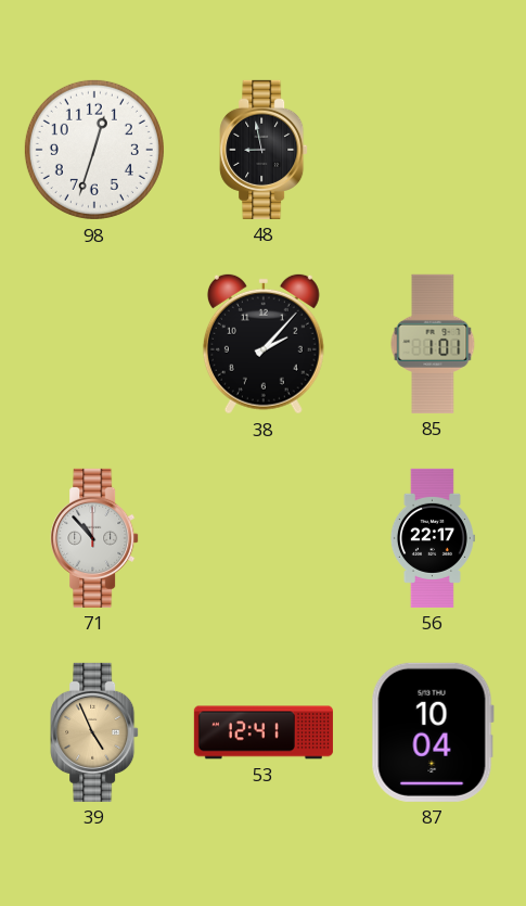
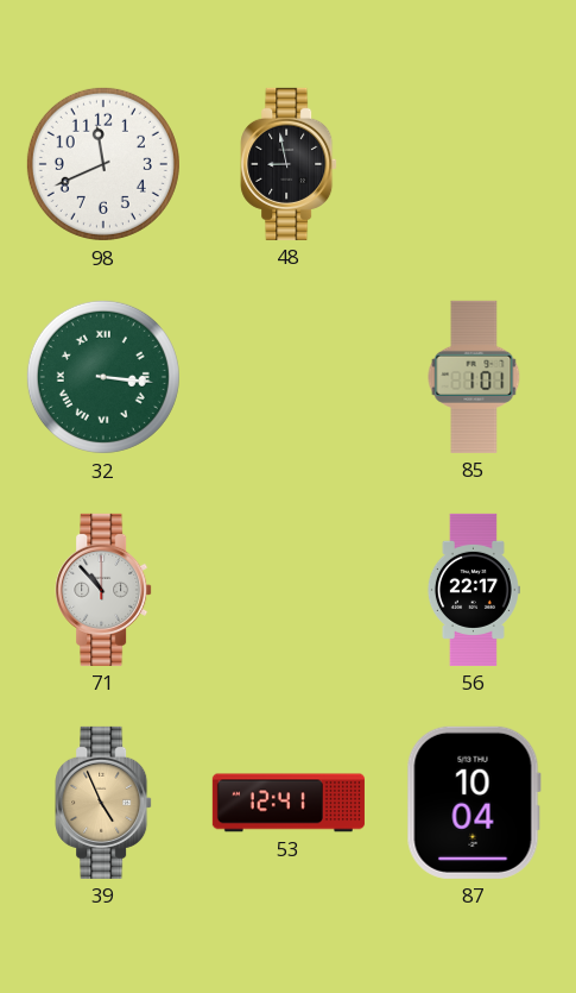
98: 12:33 -> 11:41 (103, 164)
32: none -> 3:16 (103, 377)
38: 2:07 -> none (264, 344)
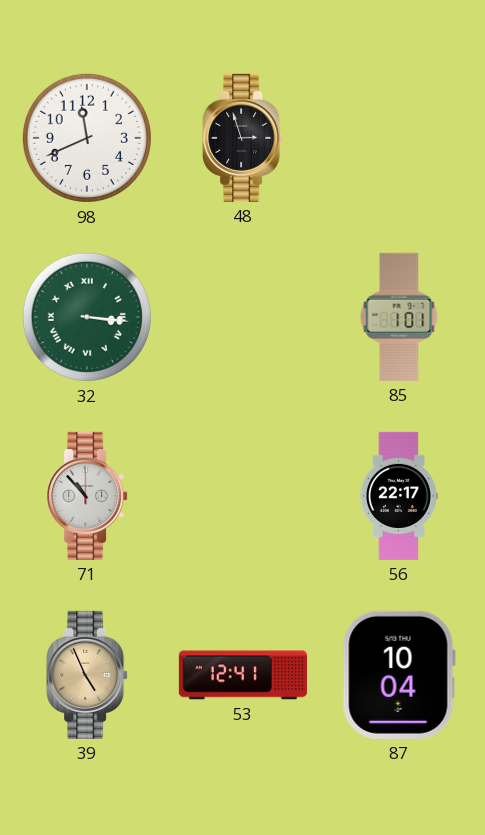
48: 8:58 -> 2:57 (243, 138)
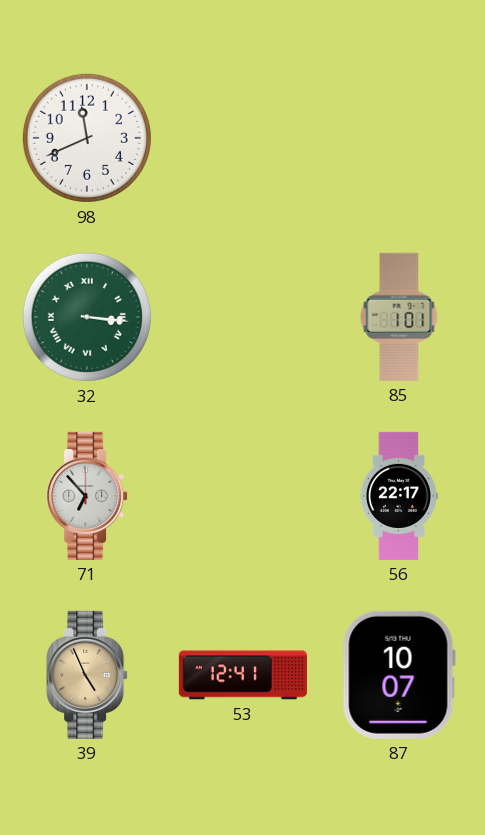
48: 2:57 -> none (243, 138)
71: 10:53 -> 6:53 (87, 496)
87: 10:04 -> 10:07 (399, 675)
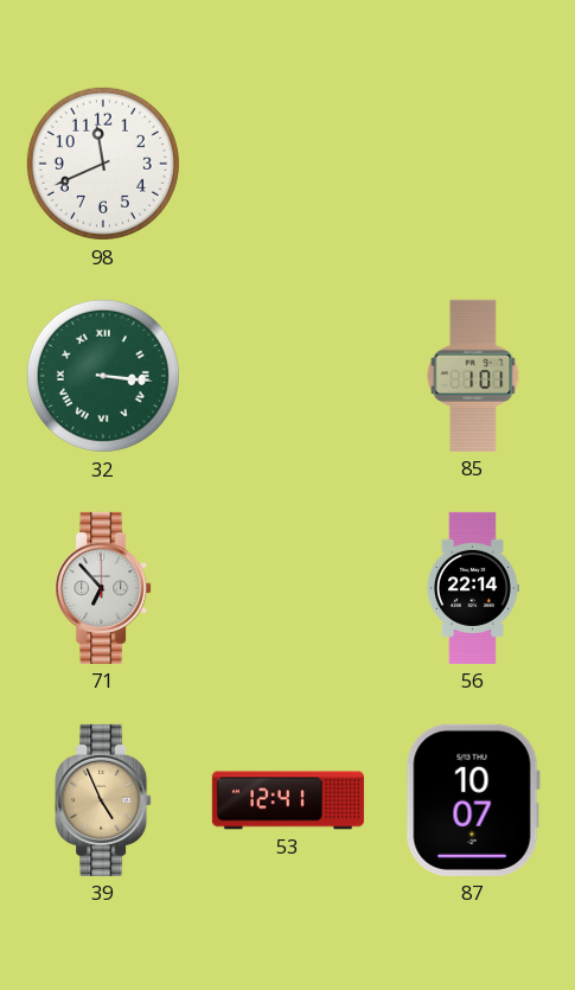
56: 22:17 -> 22:14 (472, 588)
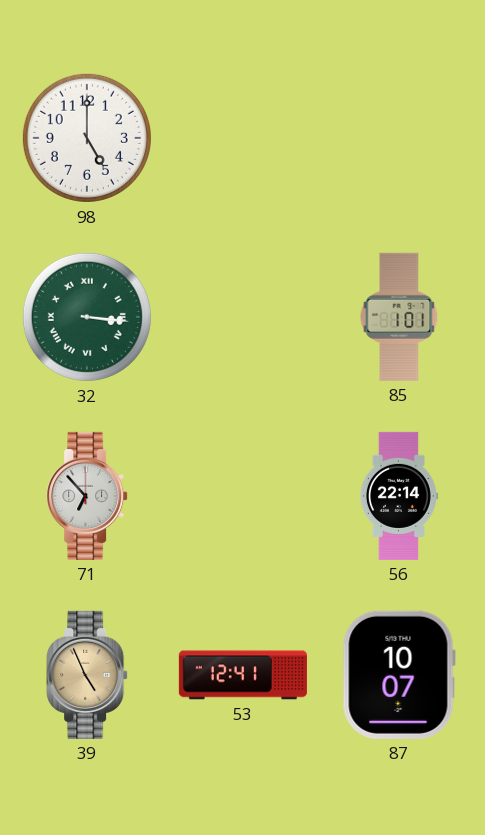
98: 11:41 -> 5:00 (87, 138)
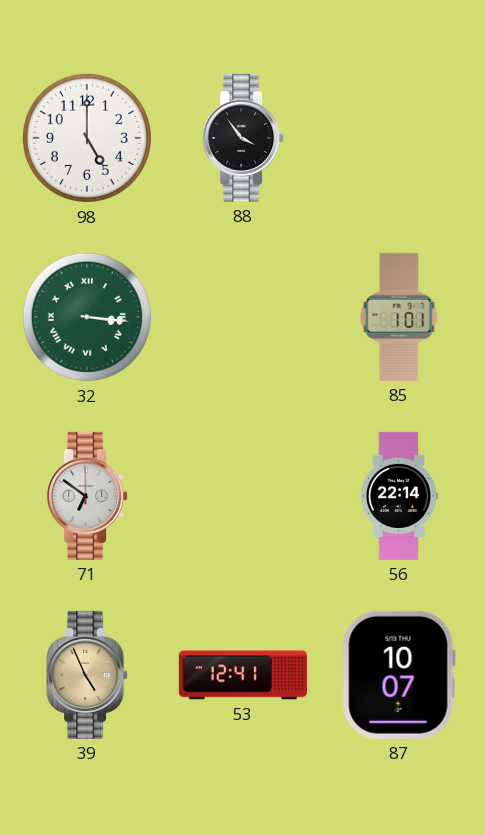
88: none -> 3:54 (243, 138)
71: 6:53 -> 6:51 (87, 496)
